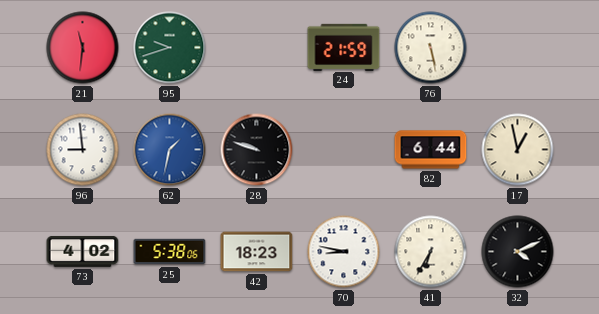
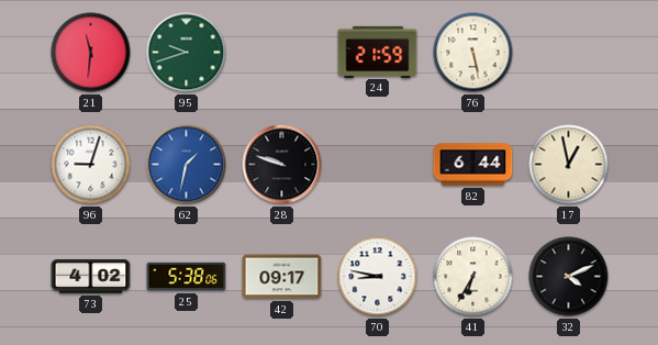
96: 8:59 -> 9:03 (91, 165)
42: 18:23 -> 09:17 (282, 277)
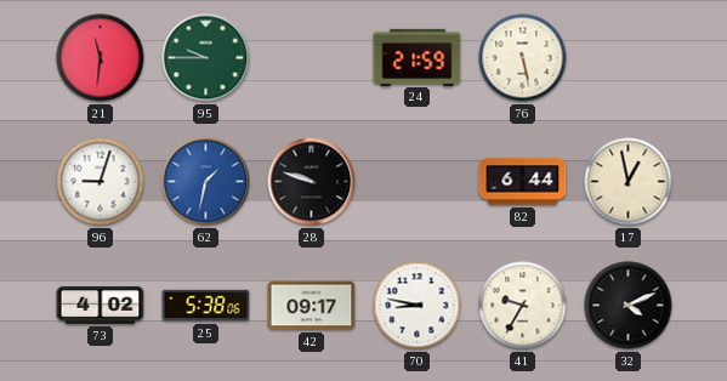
95: 9:42 -> 9:45 (206, 58)
41: 6:35 -> 9:35 (523, 306)
